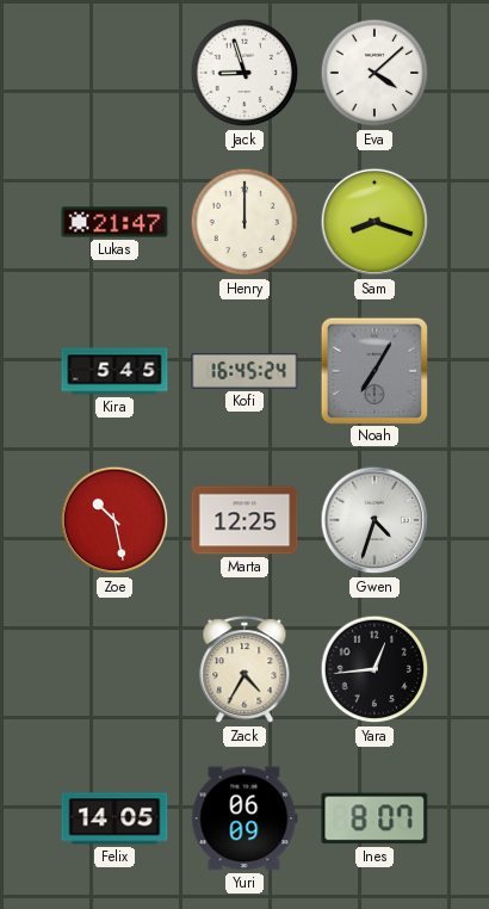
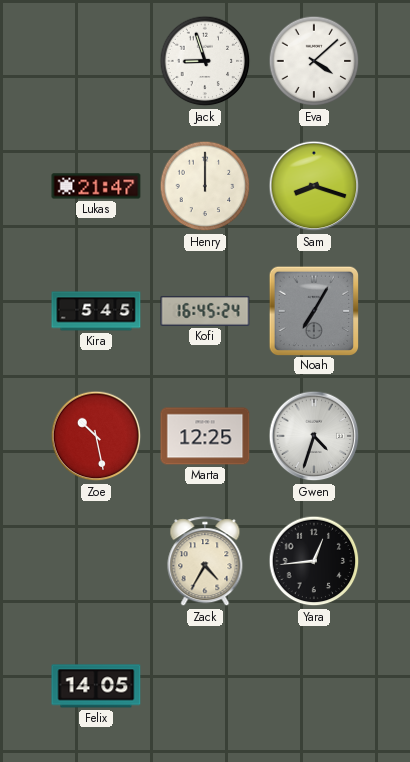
Yuri: 06:09 -> none (244, 818)
Ines: 8:07 -> none (375, 818)
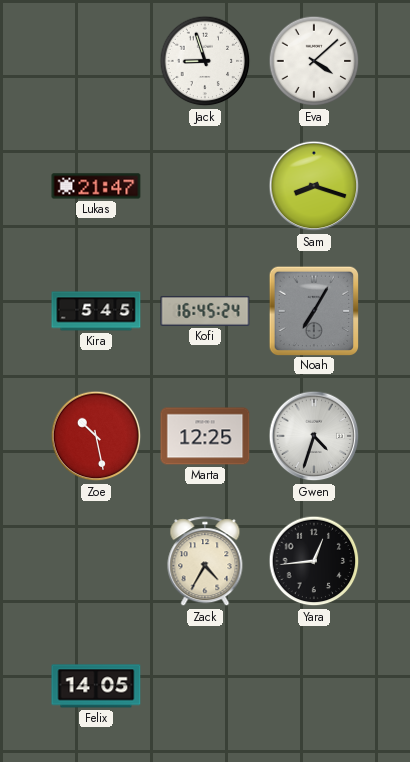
Henry: 12:00 -> none (205, 186)
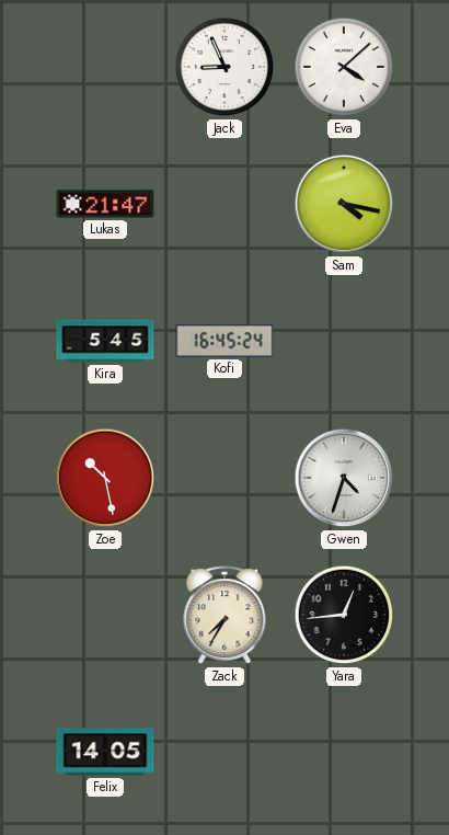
Jack: 8:57 -> 8:56 (225, 67)
Sam: 8:18 -> 4:17 (344, 204)
Noah: 7:05 -> none (313, 310)
Marta: 12:25 -> none (205, 436)
Zack: 4:35 -> 7:35 (225, 616)
